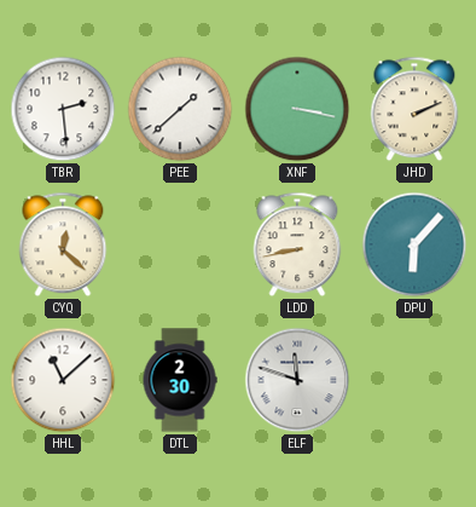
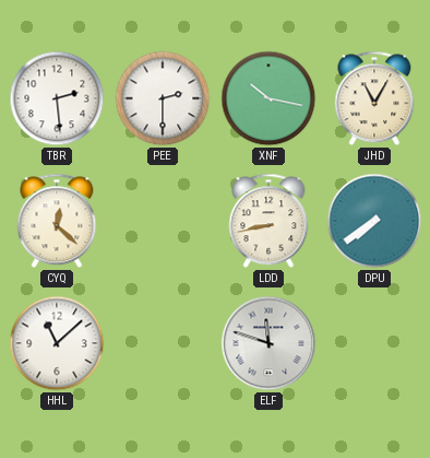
PEE: 1:38 -> 2:30 (163, 98)
XNF: 3:17 -> 10:17 (268, 98)
JHD: 2:11 -> 11:05 (374, 98)
DPU: 6:07 -> 7:39 (374, 221)
DTL: 2:30 -> none (180, 380)
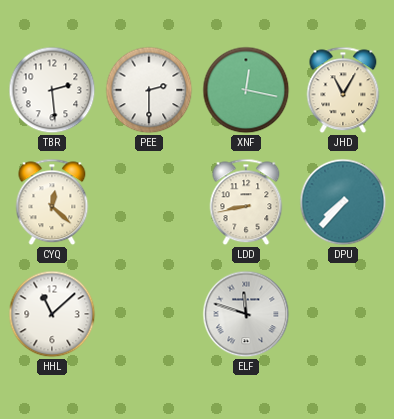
XNF: 10:17 -> 12:17 (246, 90)
DPU: 7:39 -> 7:37 (343, 202)
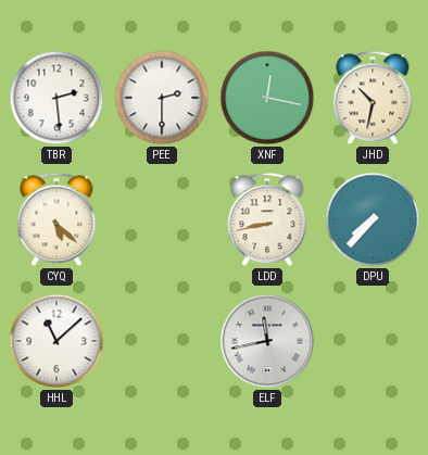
JHD: 11:05 -> 10:32 (373, 98)
CYQ: 12:22 -> 5:22 (56, 219)
ELF: 11:48 -> 11:43 (267, 341)
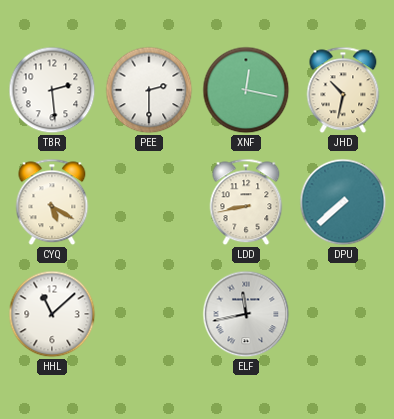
CYQ: 5:22 -> 5:20 (52, 202)
DPU: 7:37 -> 7:38 (343, 202)
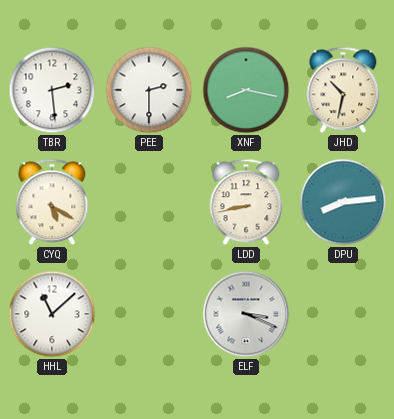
XNF: 12:17 -> 8:17 (246, 90)
DPU: 7:38 -> 8:14 (343, 202)
ELF: 11:43 -> 3:19 (246, 314)
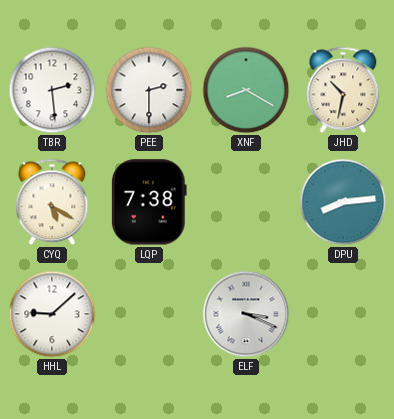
XNF: 8:17 -> 8:20 (246, 90)
LQP: none -> 7:38 (149, 202)
LDD: 8:43 -> none (246, 202)
HHL: 11:08 -> 9:08 (52, 314)
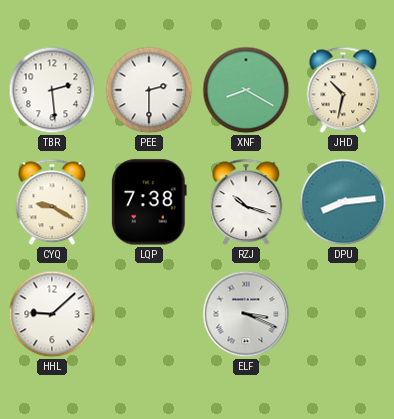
CYQ: 5:20 -> 9:20 (52, 202)
RZJ: none -> 10:18 (246, 202)
